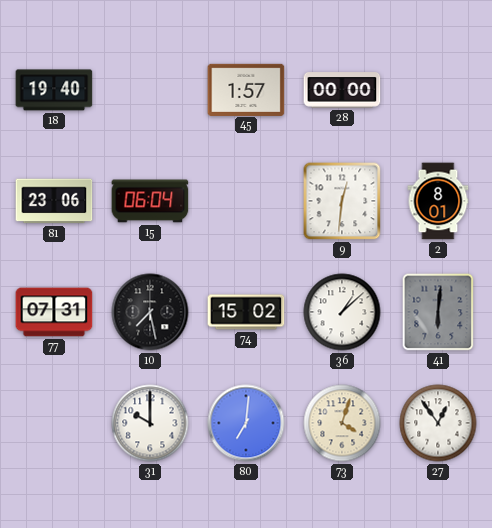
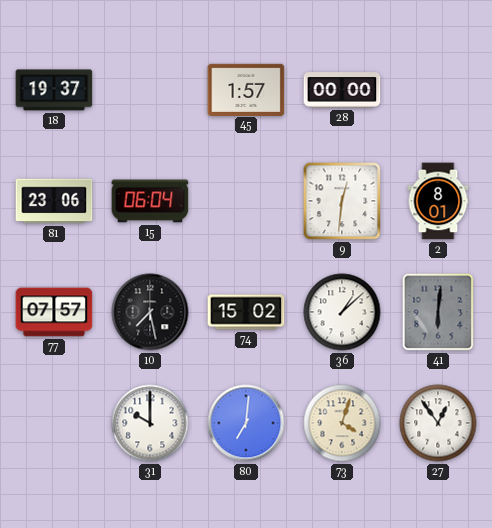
18: 19:40 -> 19:37 (54, 90)
77: 07:31 -> 07:57 (54, 312)
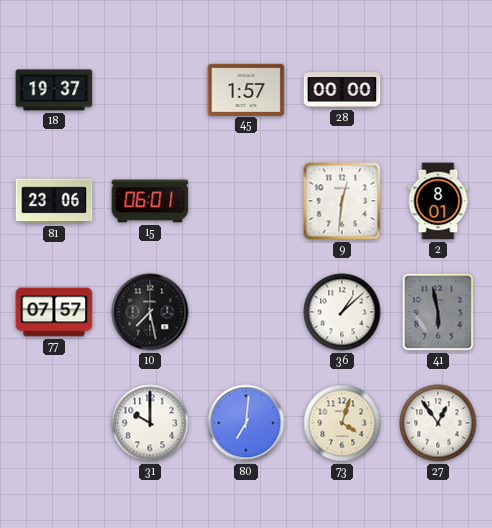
15: 06:04 -> 06:01 (150, 201)
74: 15:02 -> none (246, 312)
41: 6:01 -> 5:58 (438, 312)
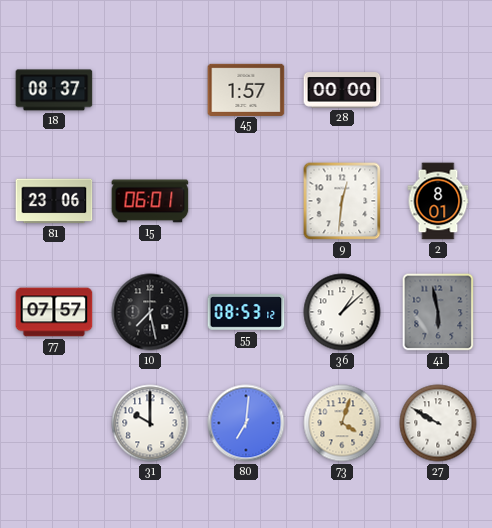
18: 19:37 -> 08:37 (54, 90)
55: none -> 08:53 (246, 312)
27: 12:54 -> 9:50 (438, 423)
